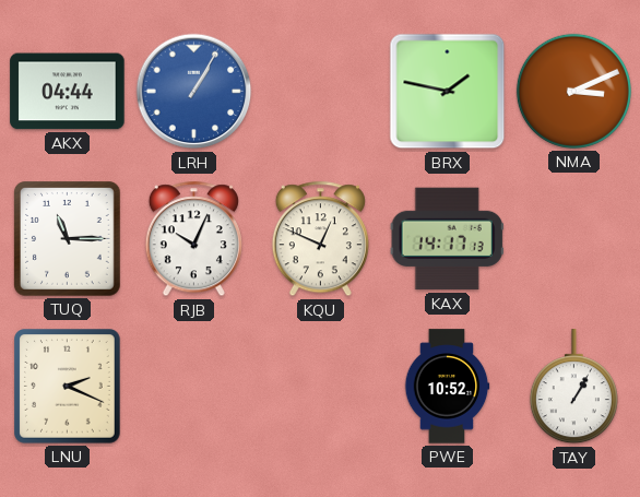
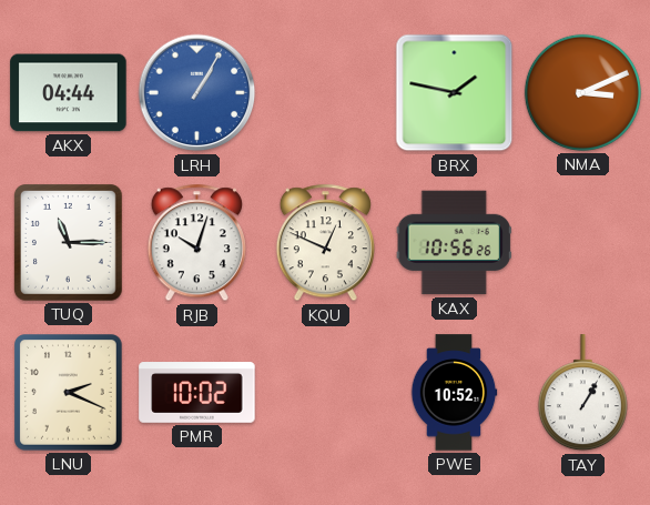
RJB: 10:04 -> 10:03 (196, 243)
KAX: 14:17 -> 10:56 (454, 243)
PMR: none -> 10:02 (197, 393)
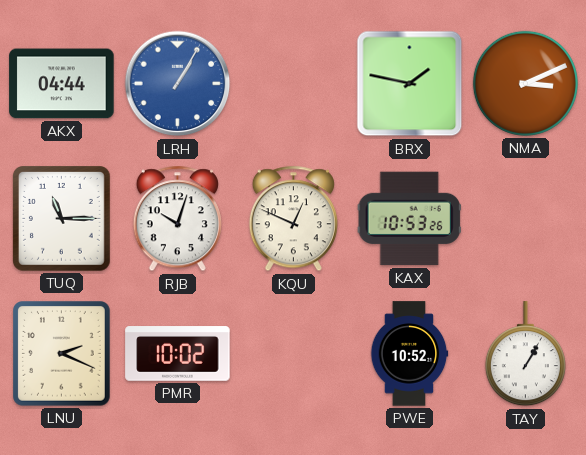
KAX: 10:56 -> 10:53 (409, 219)
